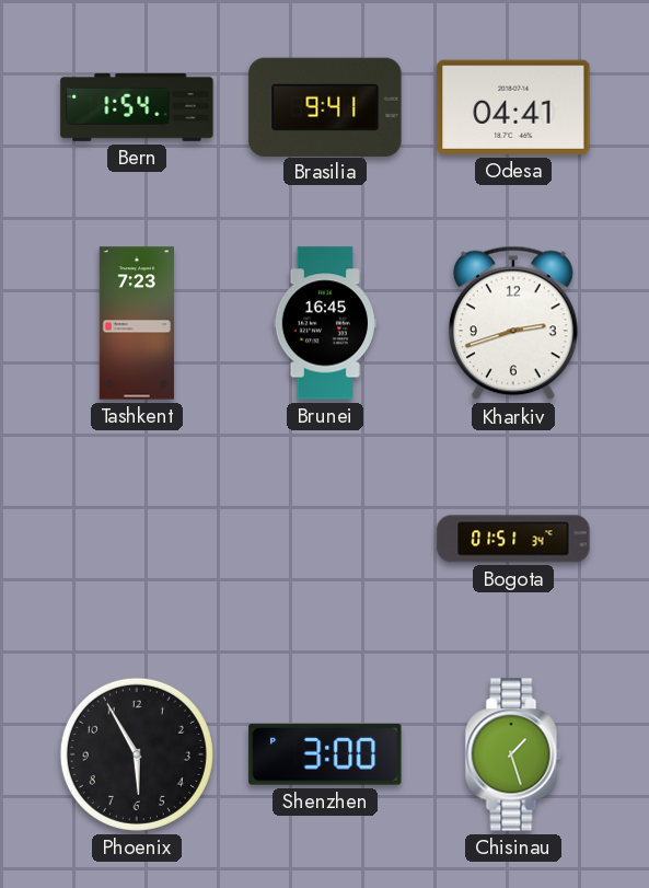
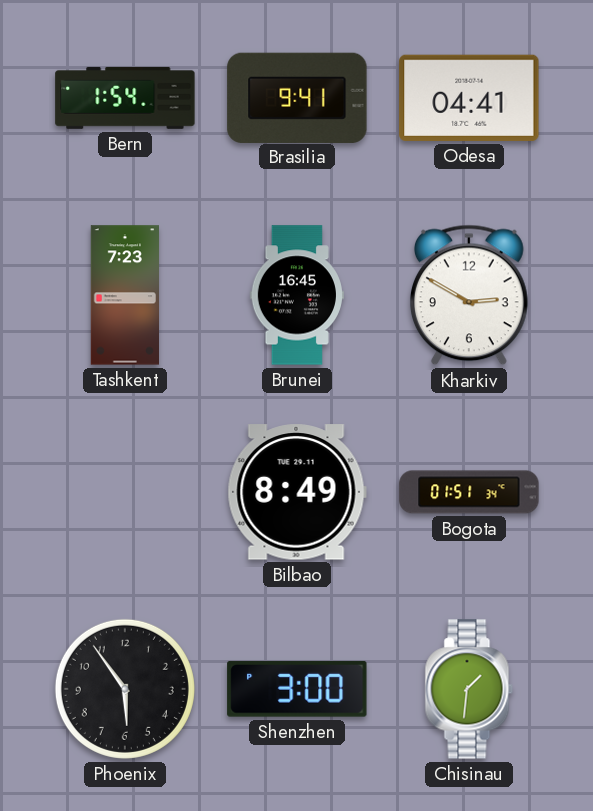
Kharkiv: 2:42 -> 2:50 (469, 295)
Bilbao: none -> 8:49 (297, 492)
Phoenix: 5:55 -> 5:54 (125, 689)
Chisinau: 1:27 -> 1:31 (469, 689)
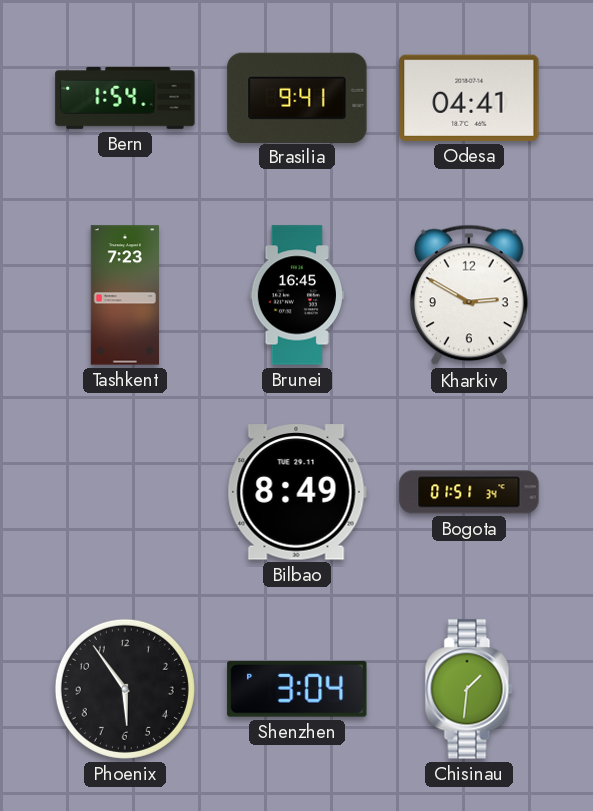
Shenzhen: 3:00 -> 3:04 (297, 689)
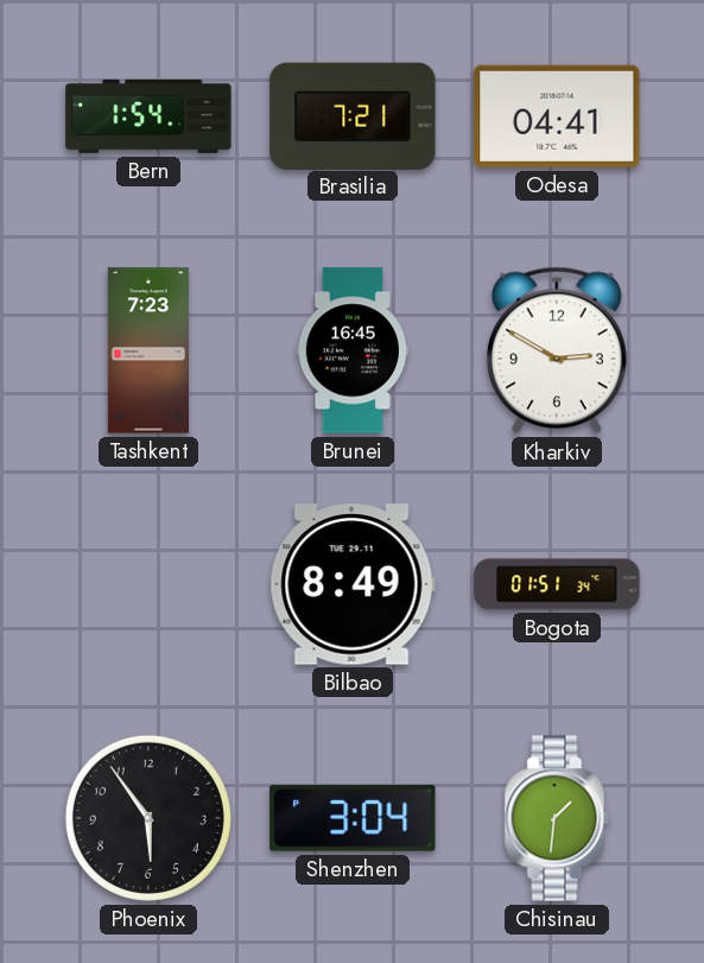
Brasilia: 9:41 -> 7:21 (353, 115)
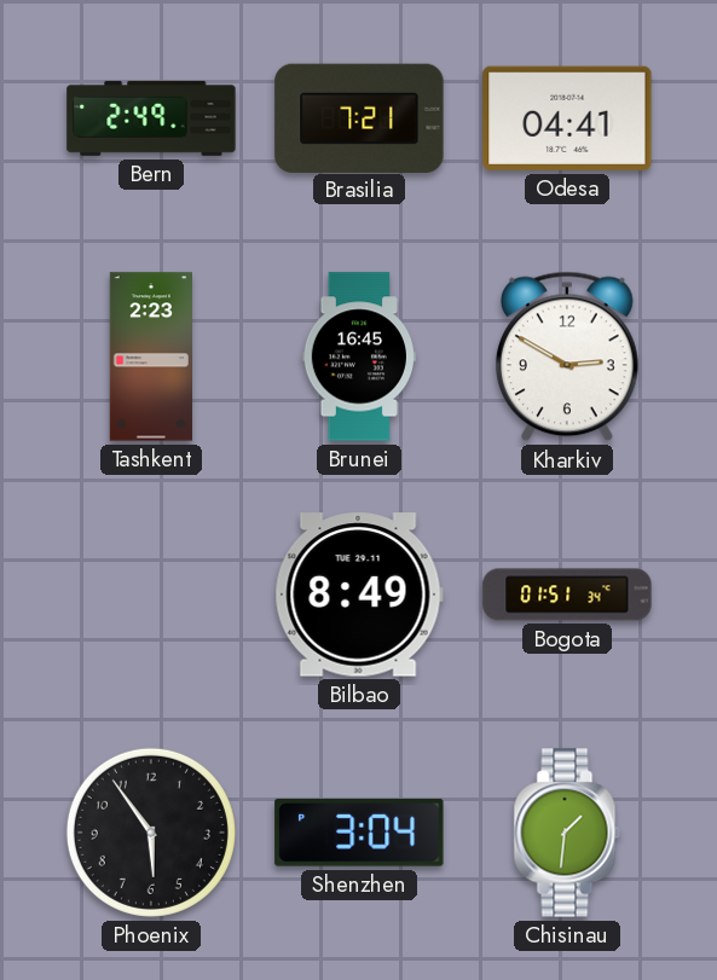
Bern: 1:54 -> 2:49 (151, 118)
Tashkent: 7:23 -> 2:23 (150, 356)
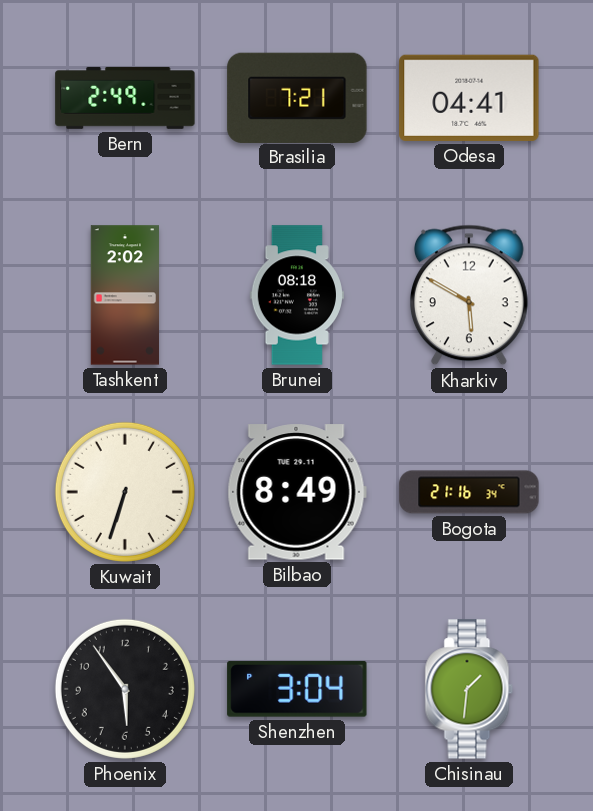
Tashkent: 2:23 -> 2:02 (124, 295)
Brunei: 16:45 -> 08:18 (296, 295)
Kharkiv: 2:50 -> 5:50 (469, 295)
Kuwait: none -> 6:33 (125, 492)
Bogota: 01:51 -> 21:16 (469, 492)
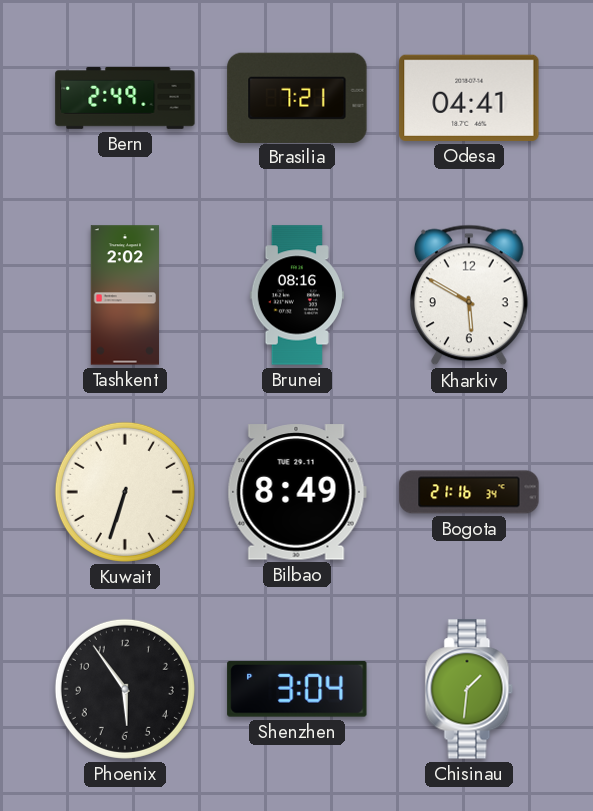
Brunei: 08:18 -> 08:16 (296, 295)
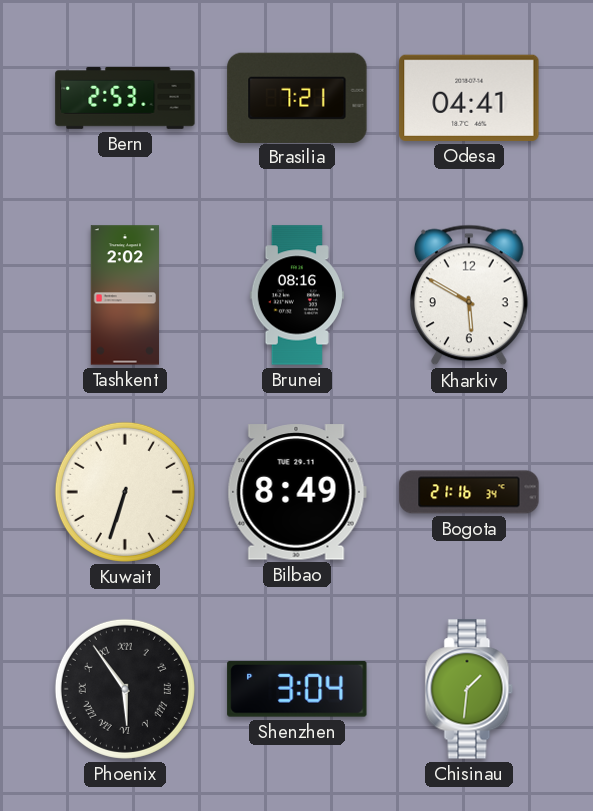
Bern: 2:49 -> 2:53 (125, 98)
Phoenix numerals: Arabic -> Roman (125, 689)
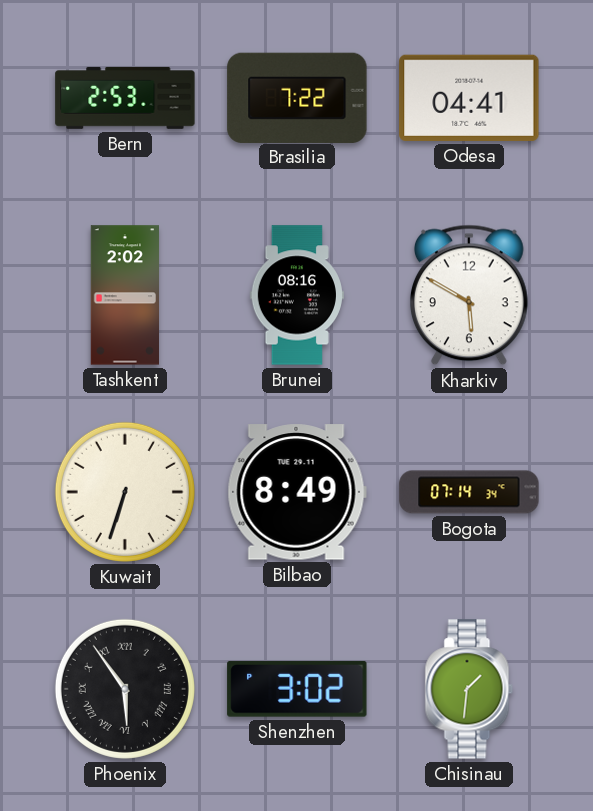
Brasilia: 7:21 -> 7:22 (297, 97)
Bogota: 21:16 -> 07:14 (469, 492)
Shenzhen: 3:04 -> 3:02 (297, 689)
